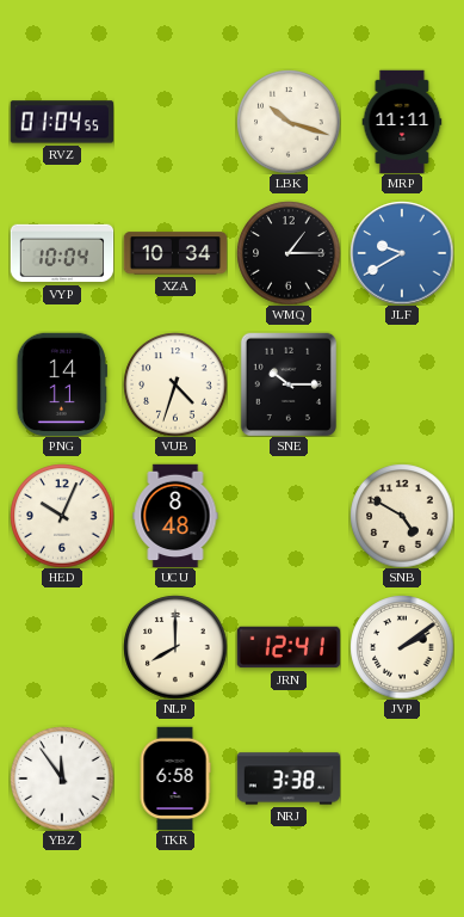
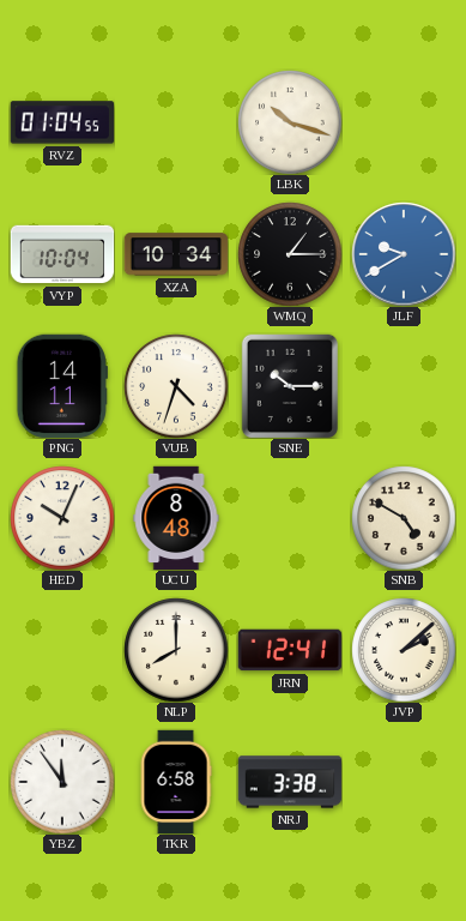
MRP: 11:11 -> none (402, 122)
JVP: 2:09 -> 2:08 (404, 650)
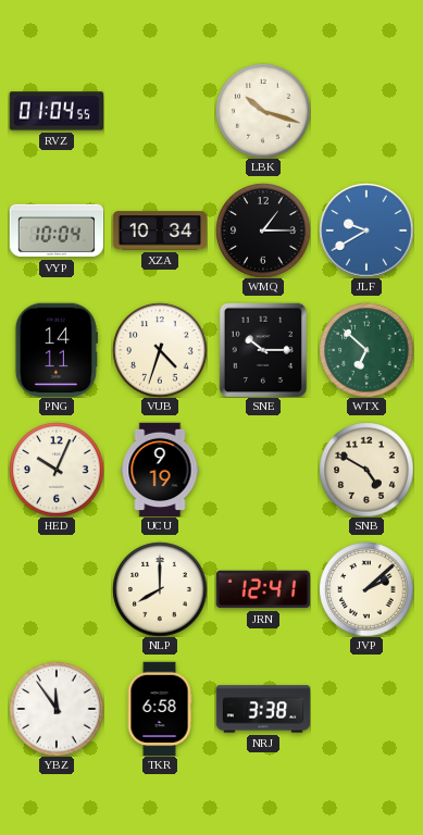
WTX: none -> 6:52 (366, 350)
UCU: 8:48 -> 9:19 (160, 470)
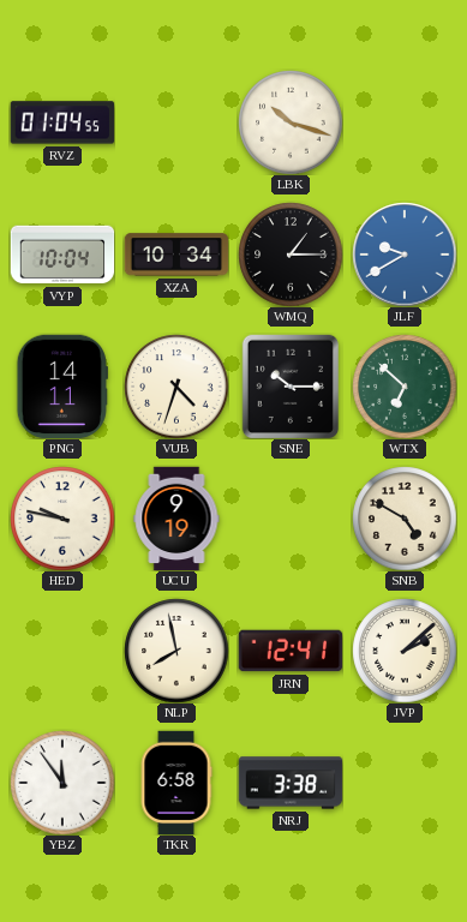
HED: 10:04 -> 9:47 (62, 519)
NLP: 8:00 -> 7:58 (176, 651)
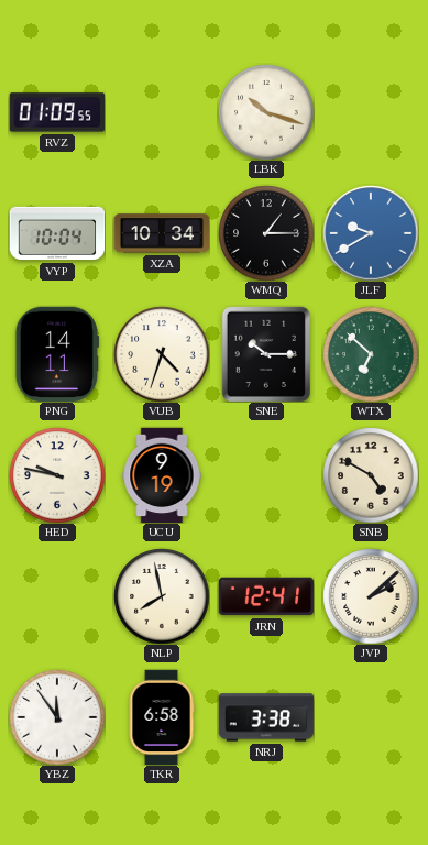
RVZ: 01:04 -> 01:09 (57, 112)
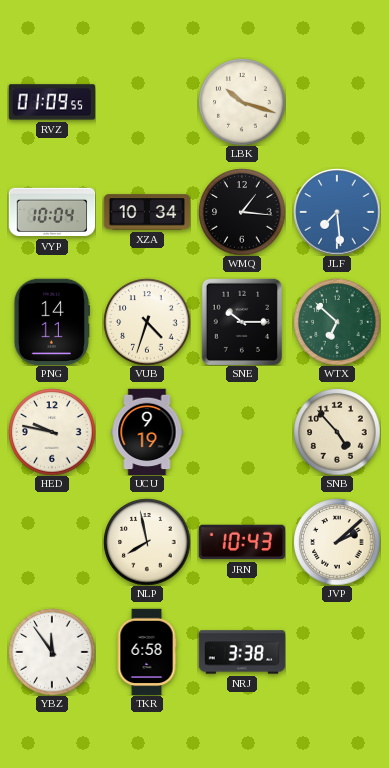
WMQ: 1:15 -> 1:16 (242, 212)
JLF: 9:40 -> 7:29 (337, 212)
SNB: 4:50 -> 4:53 (337, 432)
JRN: 12:41 -> 10:43 (242, 542)
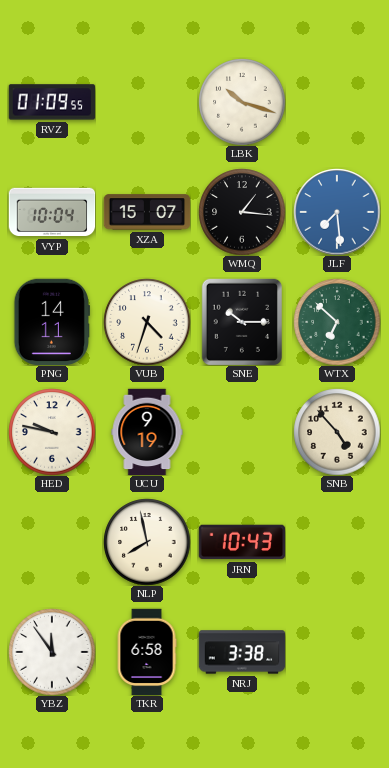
XZA: 10:34 -> 15:07 (147, 212)
JVP: 2:08 -> none (337, 542)
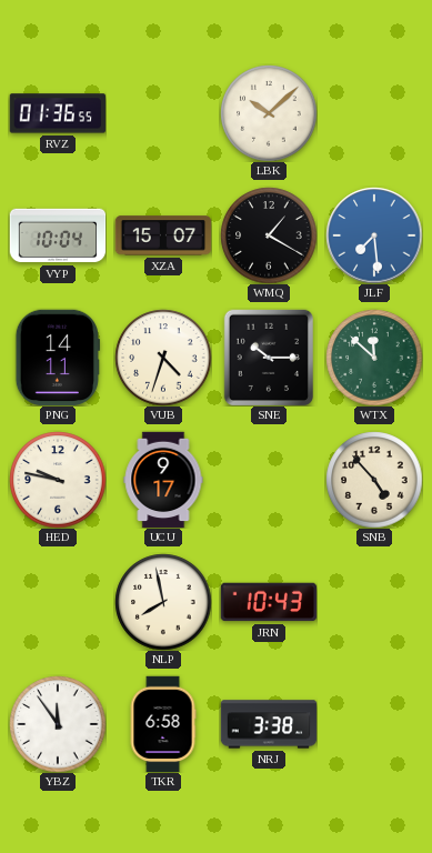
RVZ: 01:09 -> 01:36 (58, 113)
LBK: 10:18 -> 10:08 (269, 113)
WMQ: 1:16 -> 1:20 (269, 235)
WTX: 6:52 -> 11:52 (374, 358)
UCU: 9:19 -> 9:17 (163, 480)
